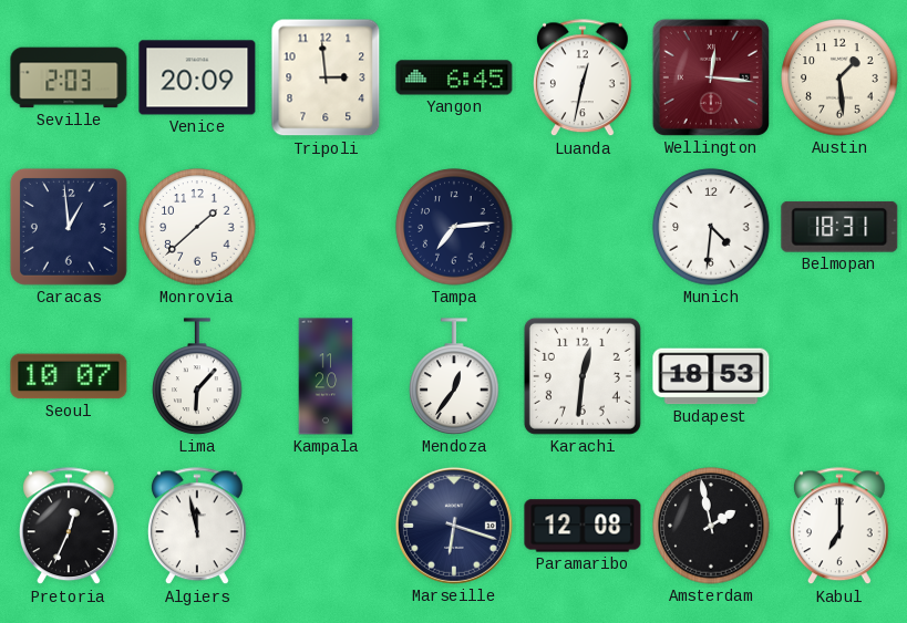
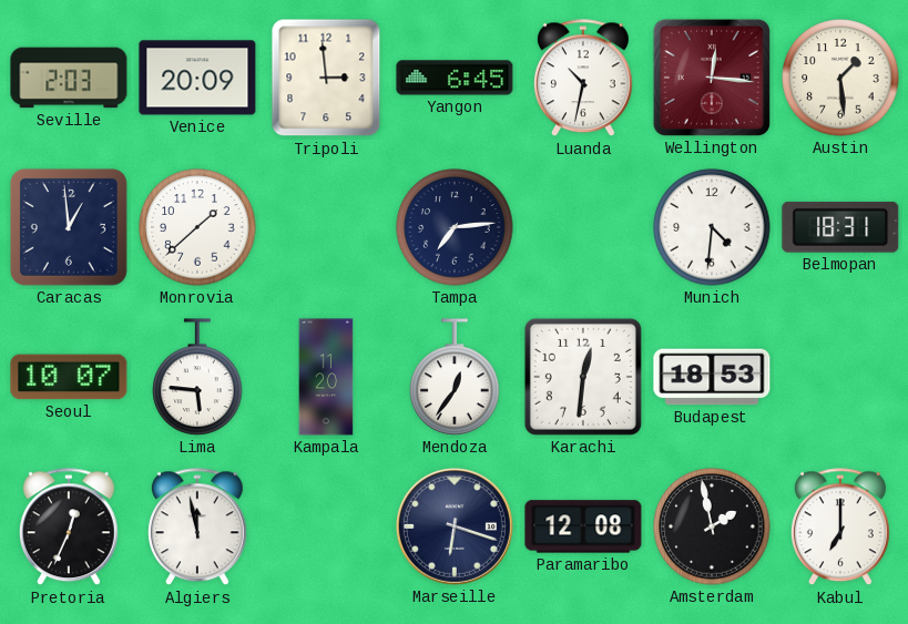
Luanda: 12:32 -> 10:32 (583, 79)
Lima: 6:07 -> 5:46 (197, 377)
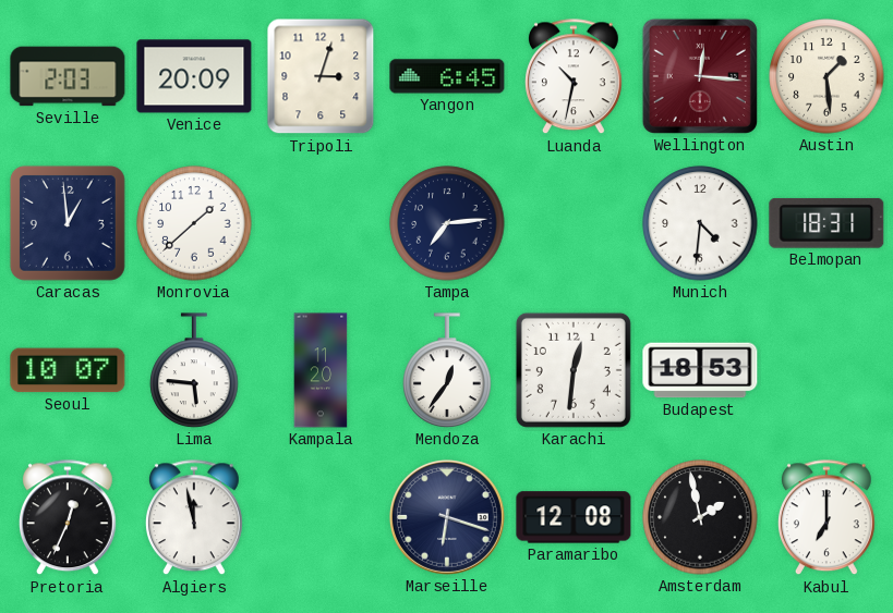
Tripoli: 2:59 -> 3:03 (321, 76)
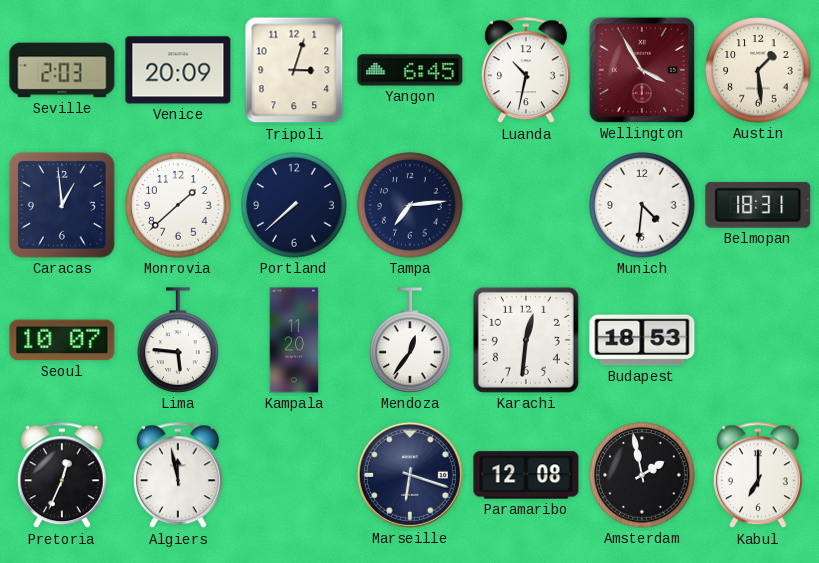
Wellington: 12:16 -> 3:55 (642, 70)
Portland: none -> 7:38 (294, 205)
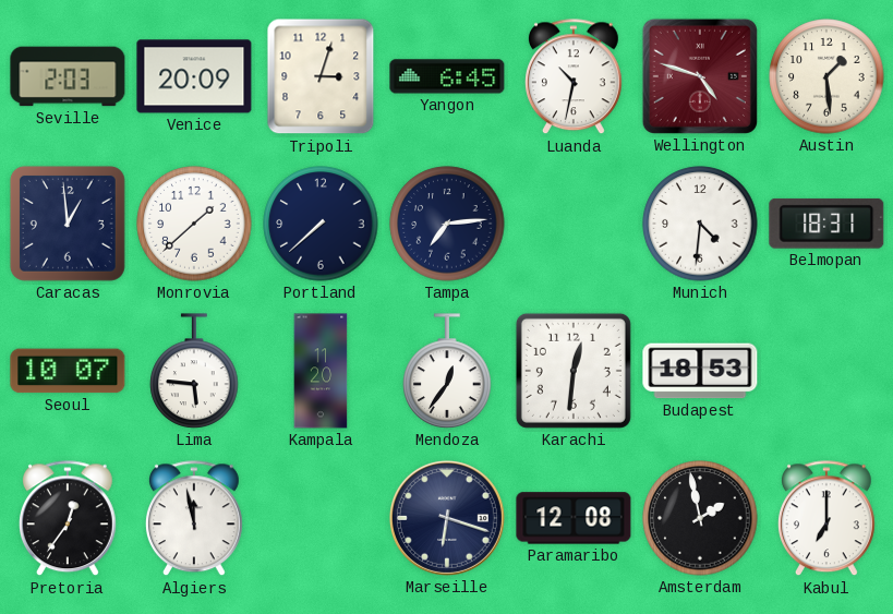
Wellington: 3:55 -> 4:48 (700, 76)
Pretoria: 12:34 -> 12:36 (68, 519)
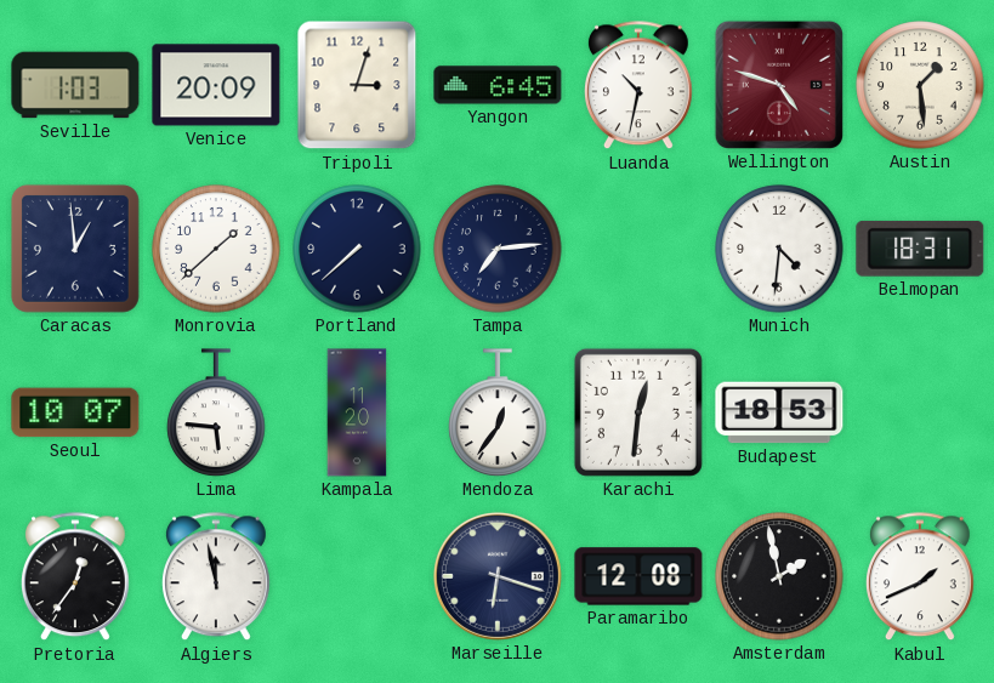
Seville: 2:03 -> 1:03 (75, 85)
Kabul: 7:00 -> 1:41 (920, 577)
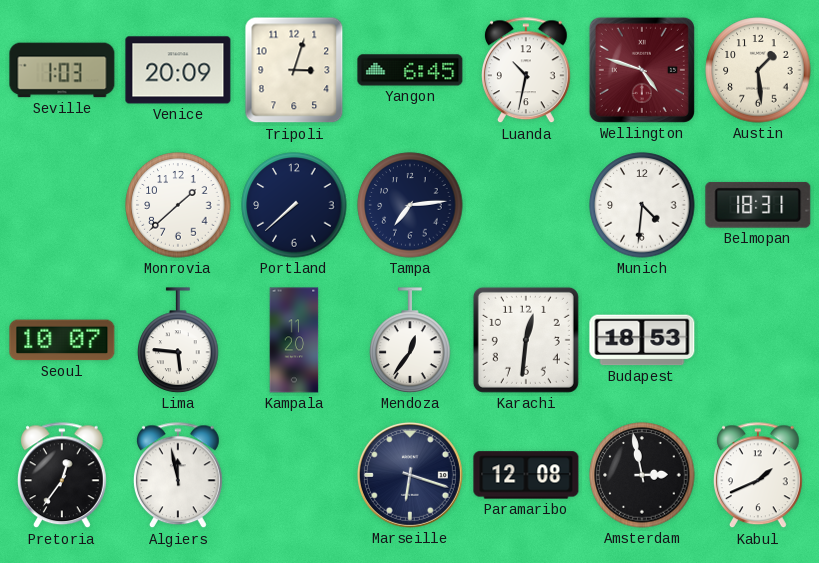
Caracas: 12:59 -> none (75, 249)
Amsterdam: 1:58 -> 2:58 (642, 475)
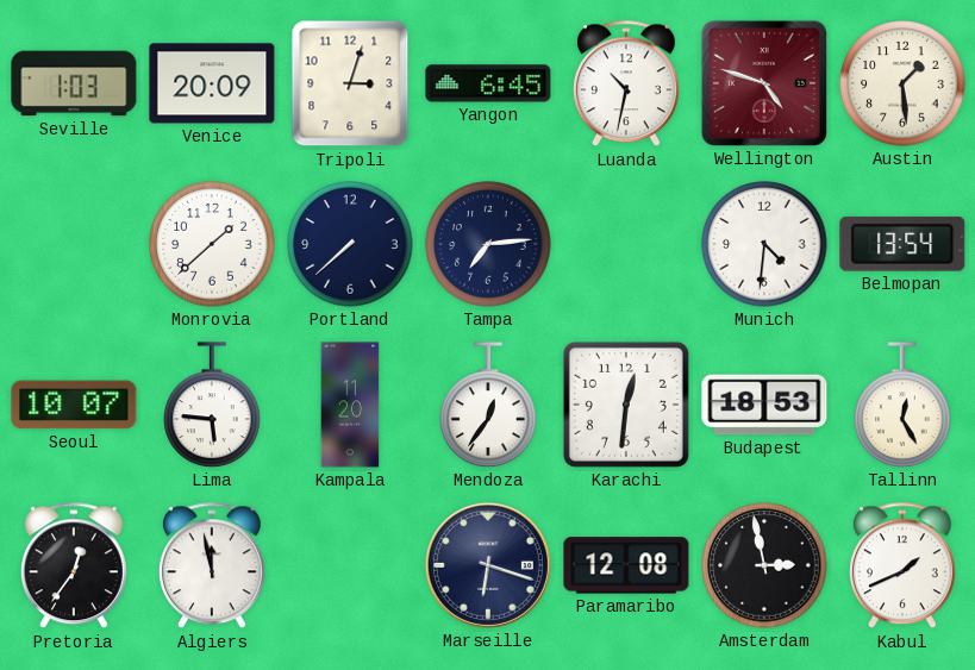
Belmopan: 18:31 -> 13:54 (902, 244)
Tallinn: none -> 12:25 (902, 405)
